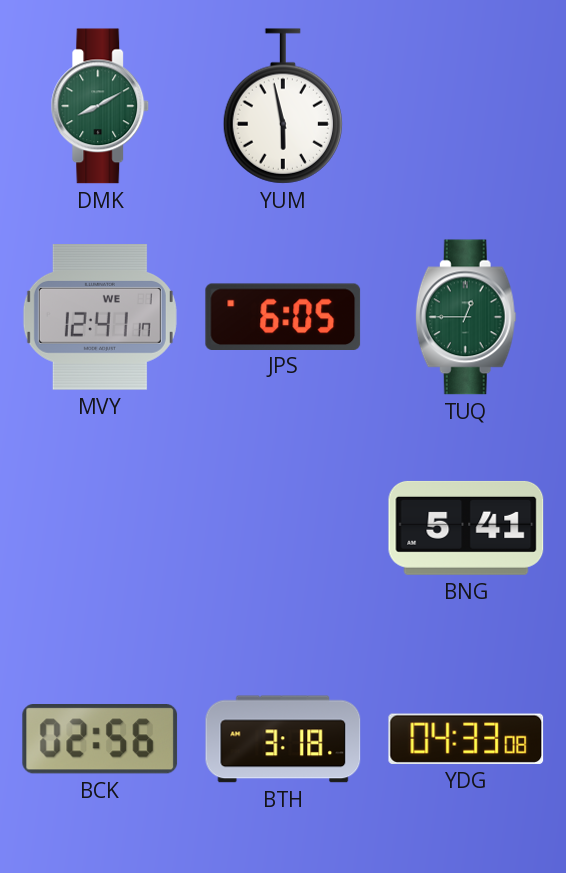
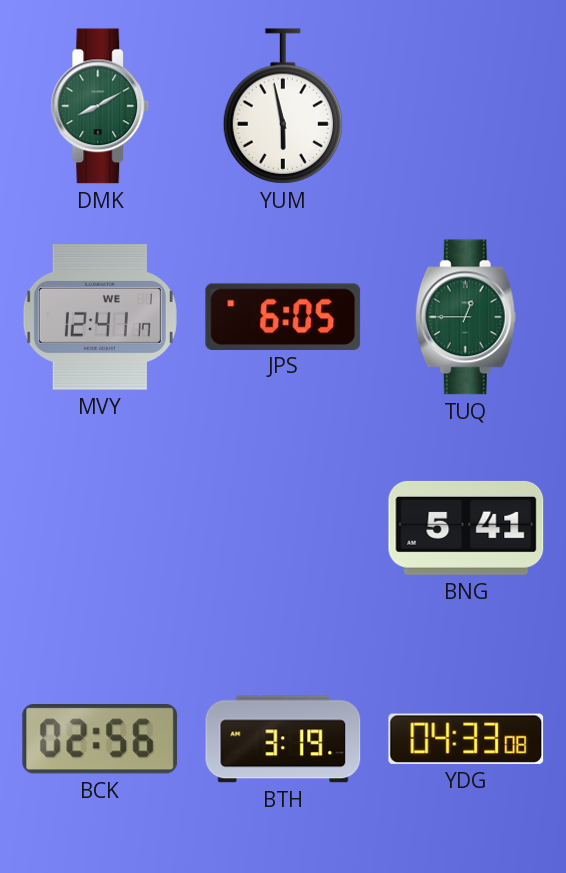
BTH: 3:18 -> 3:19 (283, 739)
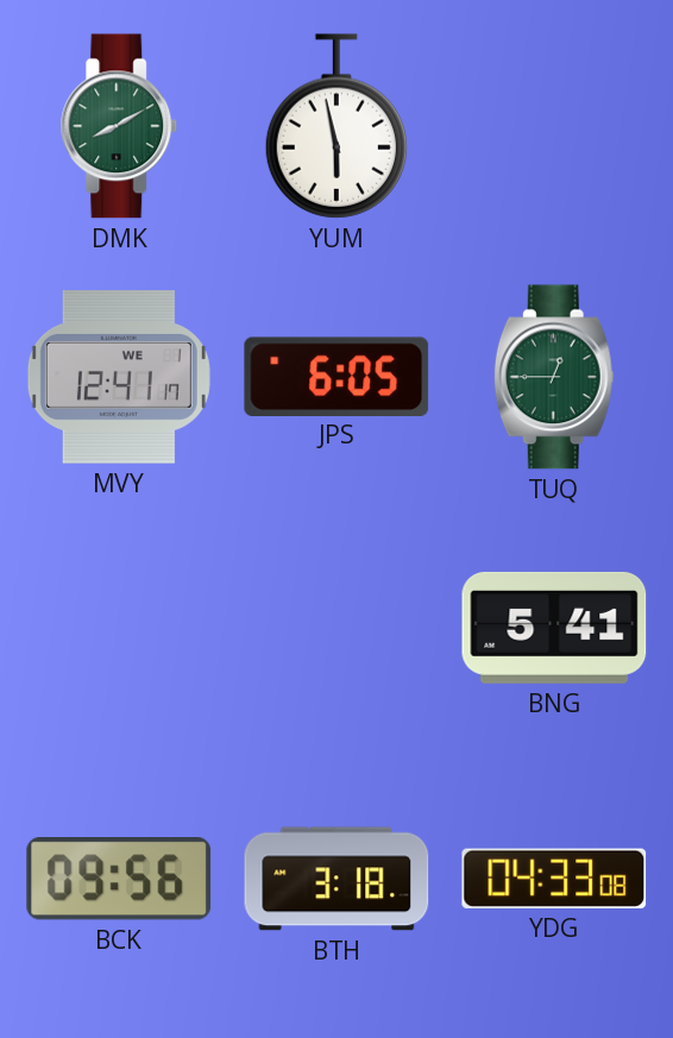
BCK: 02:56 -> 09:56 (119, 880)
BTH: 3:19 -> 3:18 (336, 879)
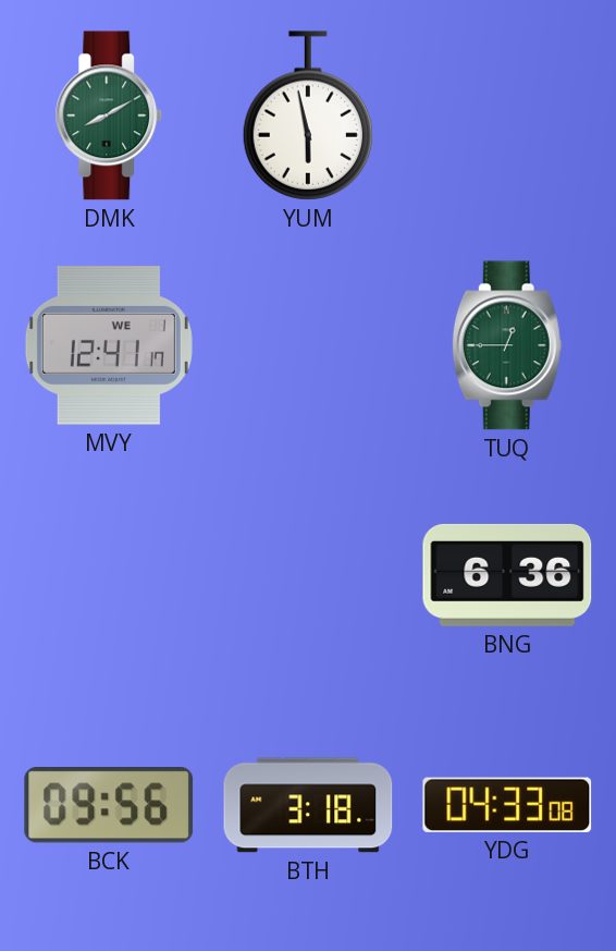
JPS: 6:05 -> none (336, 376)
BNG: 5:41 -> 6:36 (507, 575)
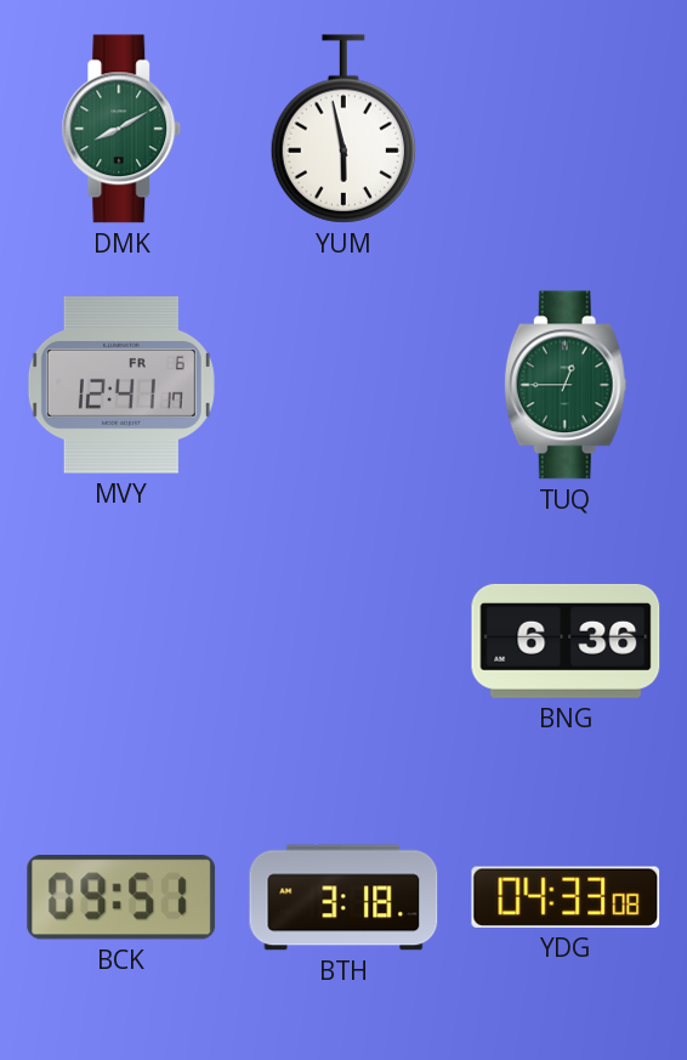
MVY date: WE 1 -> FR 6 (121, 386)
BCK: 09:56 -> 09:51 (121, 899)
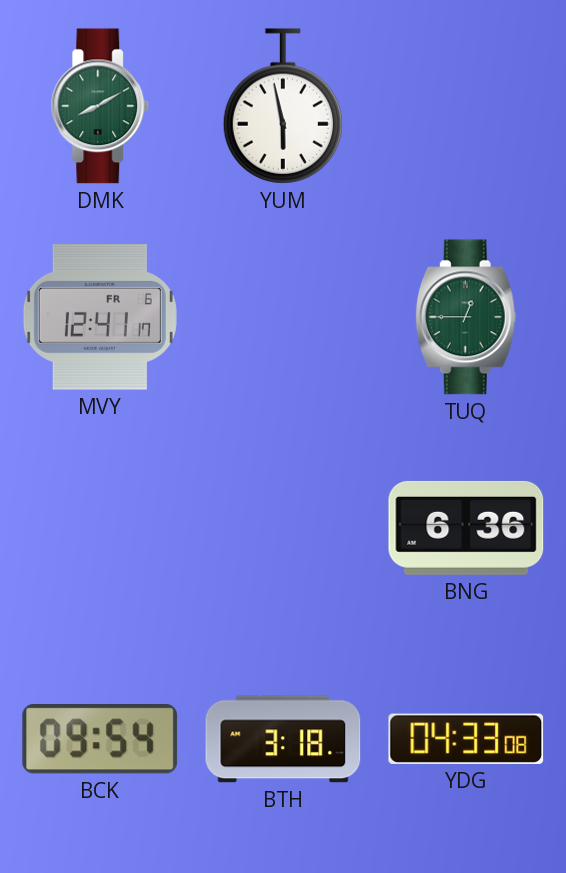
BCK: 09:51 -> 09:54 (100, 740)
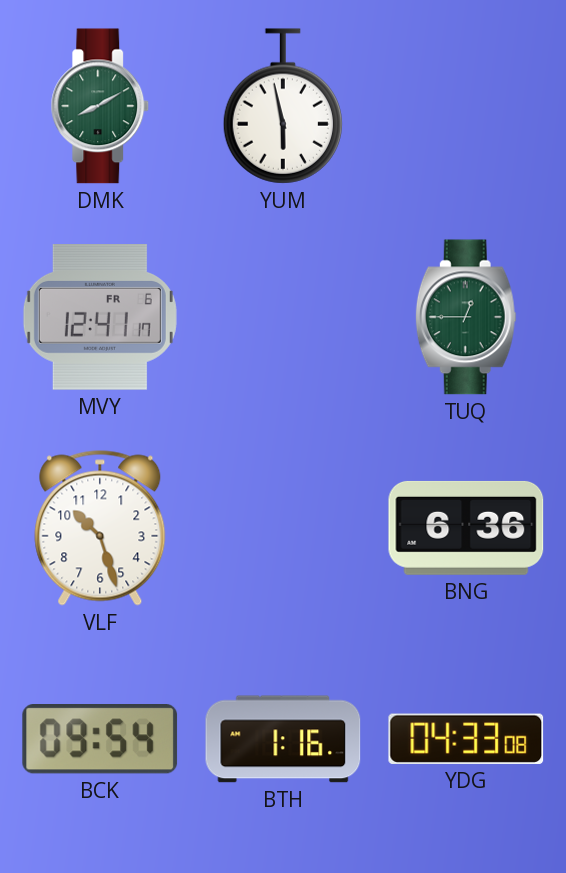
VLF: none -> 10:27 (100, 528)
BTH: 3:18 -> 1:16 (283, 739)
